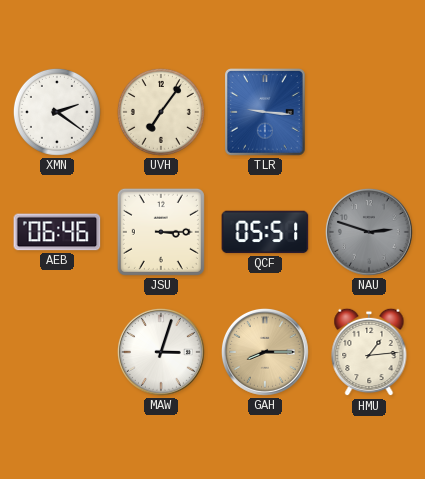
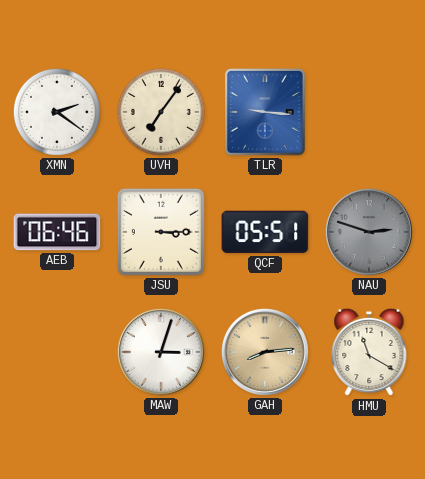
GAH: 8:15 -> 8:14 (265, 352)
HMU: 1:14 -> 11:20 (369, 352)
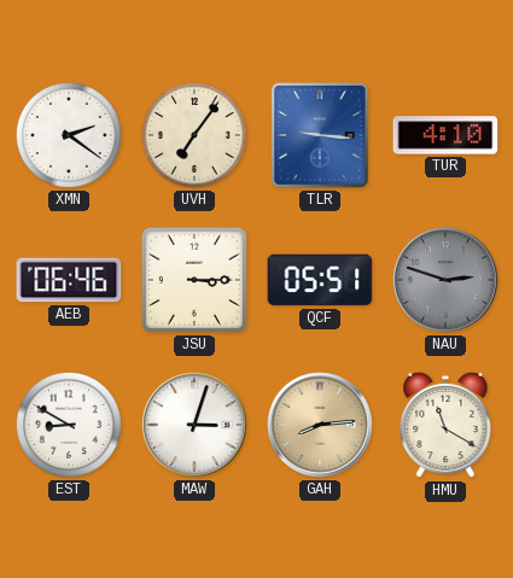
TUR: none -> 4:10 (445, 135)
EST: none -> 8:50 (69, 425)
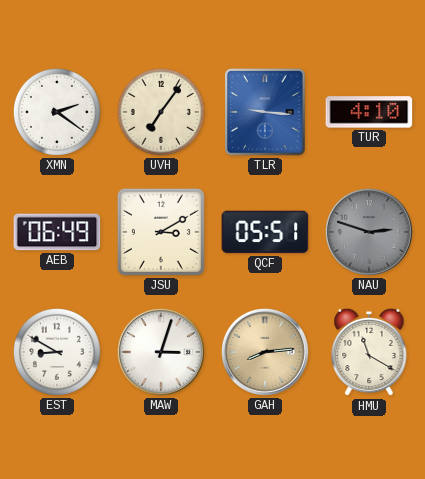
AEB: 06:46 -> 06:49 (57, 232)
JSU: 3:15 -> 3:10 (161, 232)
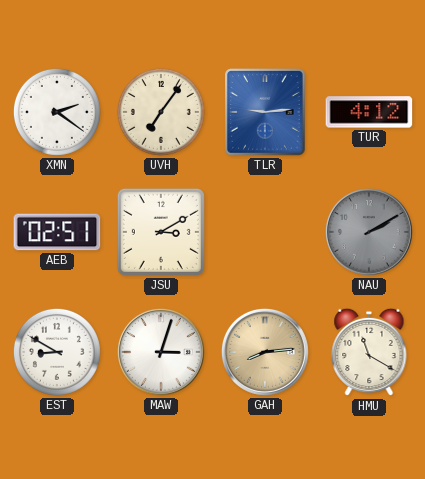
TLR: 9:16 -> 9:14 (266, 112)
TUR: 4:10 -> 4:12 (369, 112)
AEB: 06:49 -> 02:51 (57, 232)
QCF: 05:51 -> none (265, 232)
NAU: 2:48 -> 2:10 (369, 232)
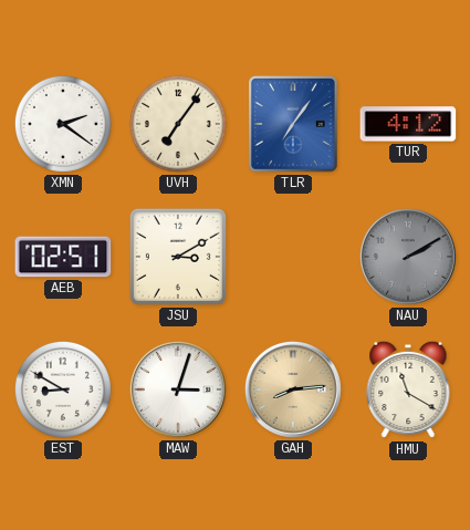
TLR: 9:14 -> 7:06 (294, 124)
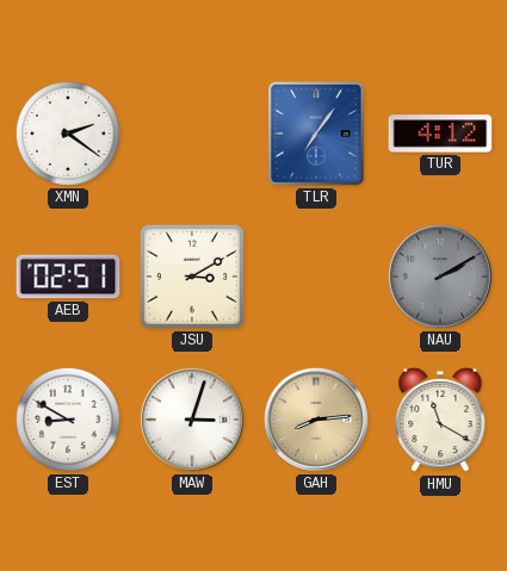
UVH: 7:06 -> none (178, 124)
